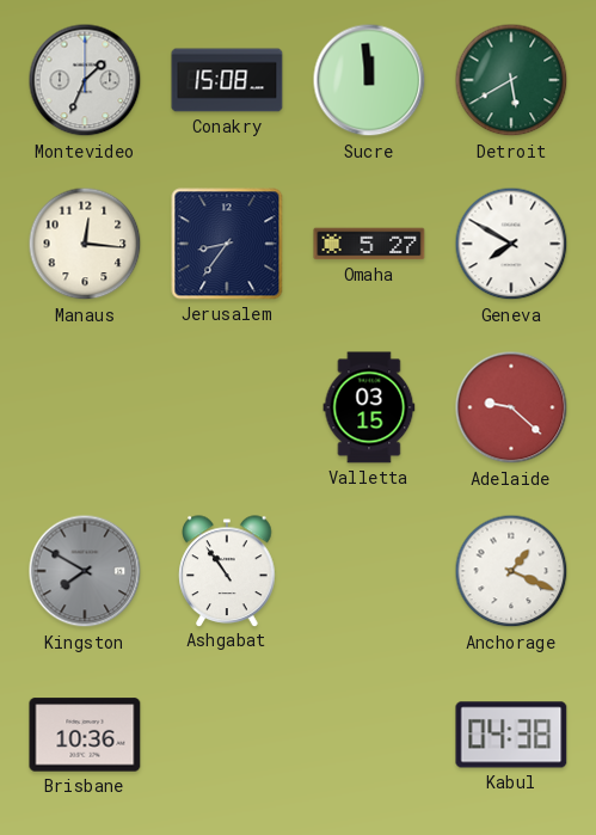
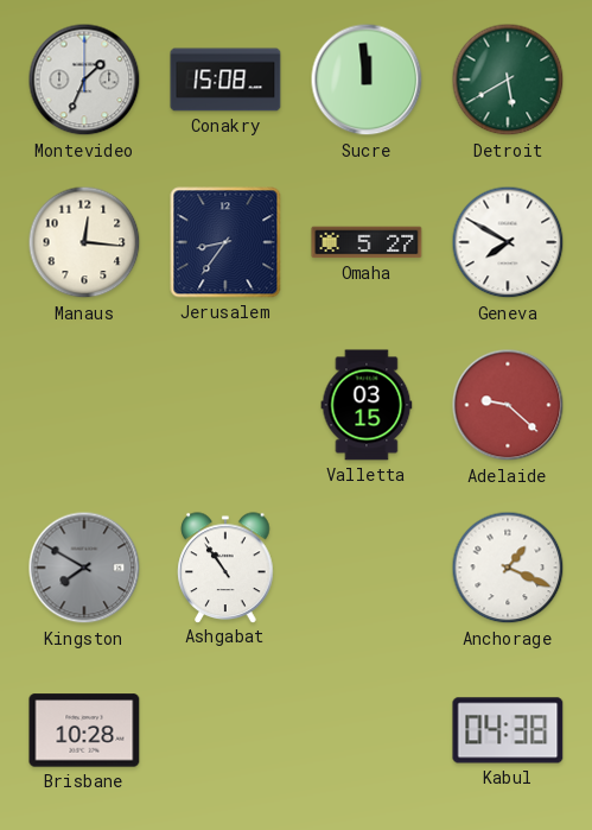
Brisbane: 10:36 -> 10:28 (84, 730)
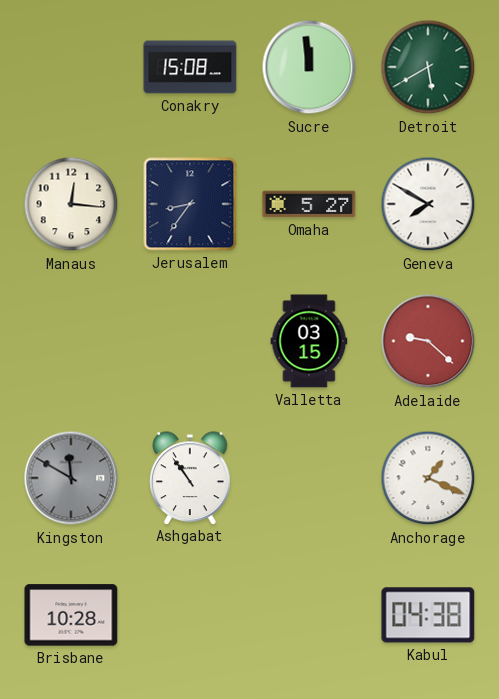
Montevideo: 1:34 -> none (84, 80)
Kingston: 7:50 -> 11:50 (71, 478)
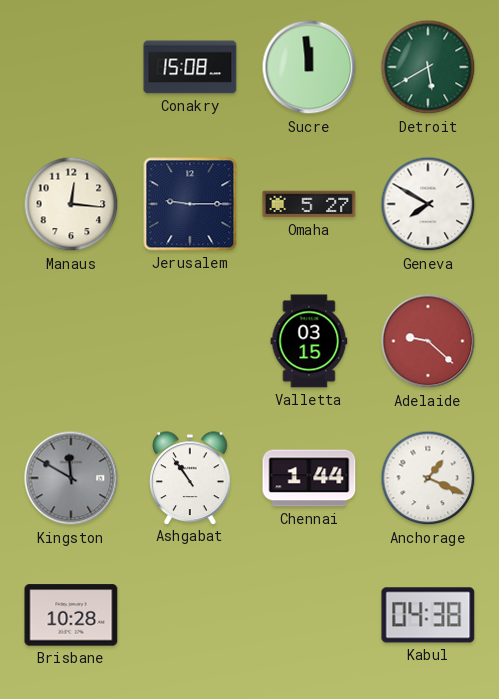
Jerusalem: 8:36 -> 9:15 (190, 204)
Chennai: none -> 1:44 (309, 478)
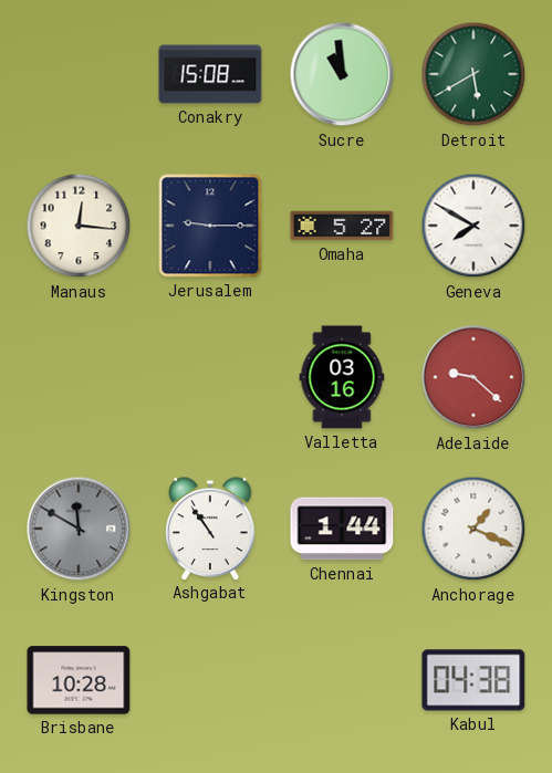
Sucre: 11:59 -> 10:59 (342, 74)
Valletta: 03:15 -> 03:16 (342, 377)
